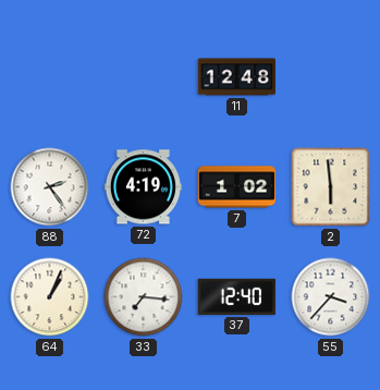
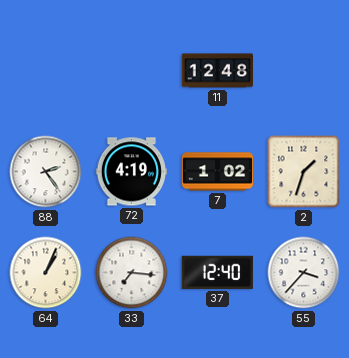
2: 5:59 -> 1:33 (304, 172)
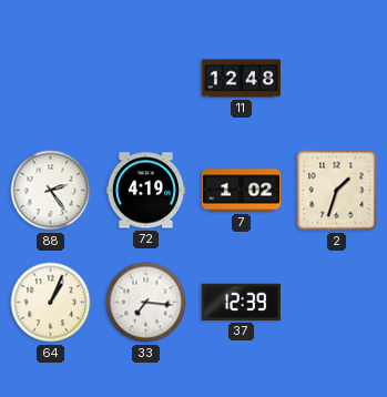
37: 12:40 -> 12:39 (241, 302)
55: 3:37 -> none (304, 273)
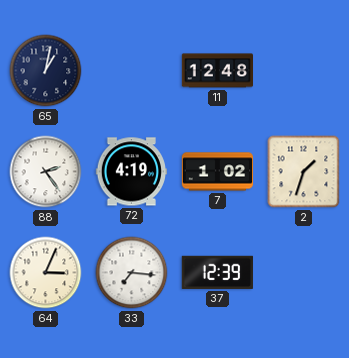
65: none -> 1:02 (46, 71)
64: 1:04 -> 3:04 (46, 273)
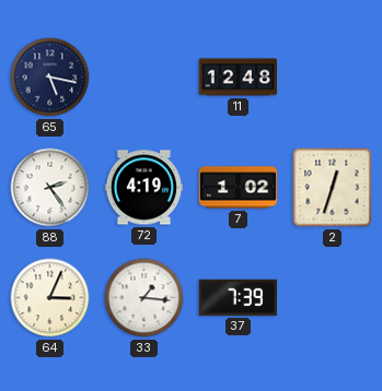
65: 1:02 -> 5:17 (50, 78)
2: 1:33 -> 12:33 (333, 188)
33: 7:16 -> 1:16 (144, 298)
37: 12:39 -> 7:39 (238, 297)
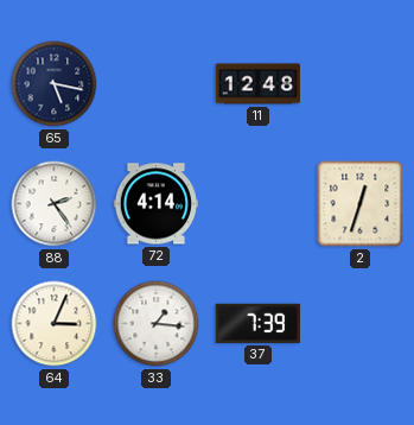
72: 4:19 -> 4:14 (155, 204)
7: 1:02 -> none (239, 188)
